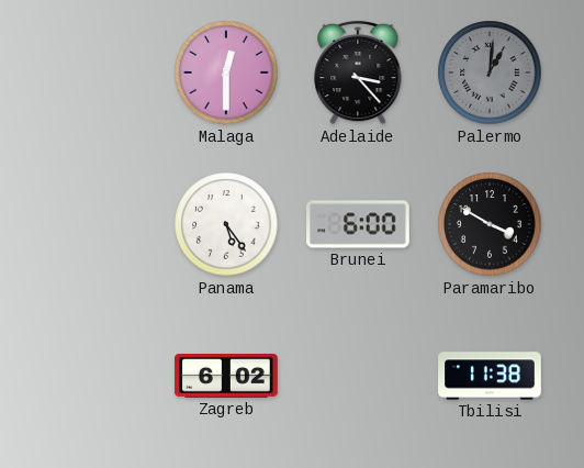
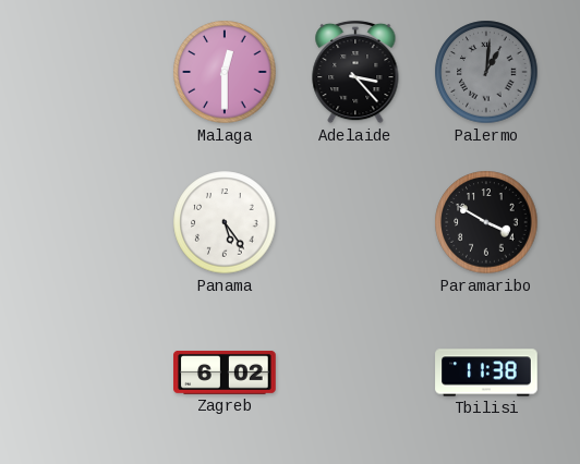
Brunei: 6:00 -> none (358, 224)
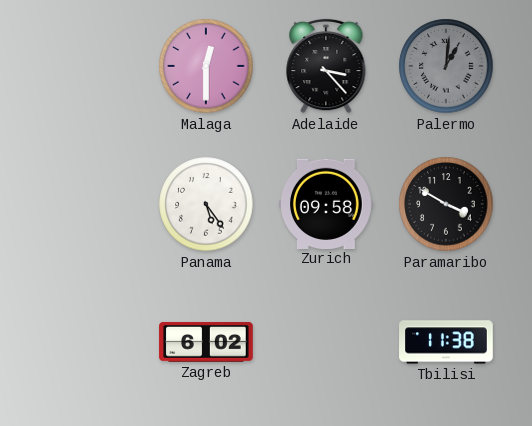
Zurich: none -> 09:58 (326, 203)
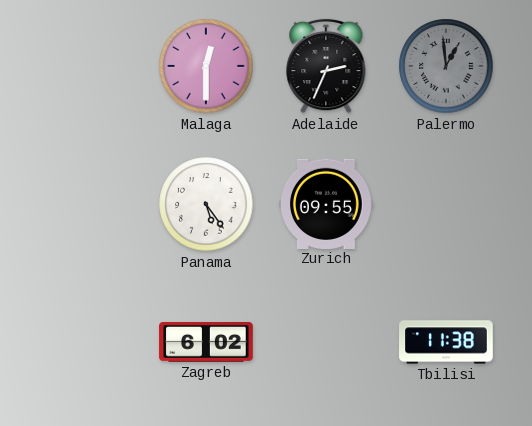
Adelaide: 3:23 -> 2:34 (326, 66)
Palermo: 1:01 -> 12:59 (446, 66)
Zurich: 09:58 -> 09:55 (326, 203)
Paramaribo: 3:50 -> none (446, 204)
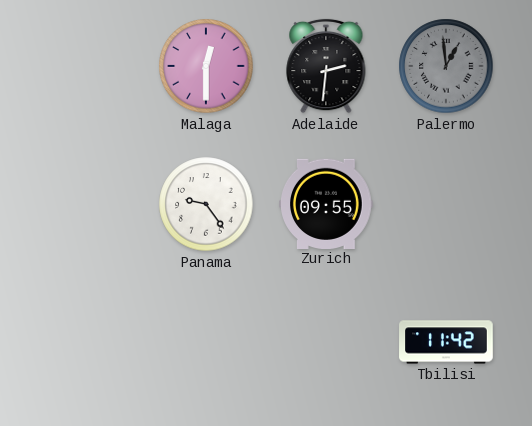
Adelaide: 2:34 -> 2:31 (326, 66)
Panama: 5:24 -> 9:24 (206, 204)
Zagreb: 6:02 -> none (206, 342)
Tbilisi: 11:38 -> 11:42 (446, 342)
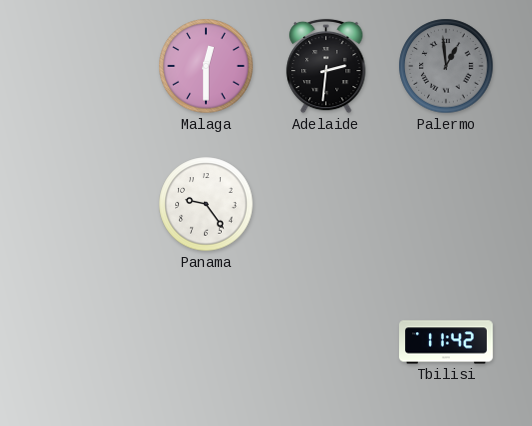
Zurich: 09:55 -> none (326, 203)
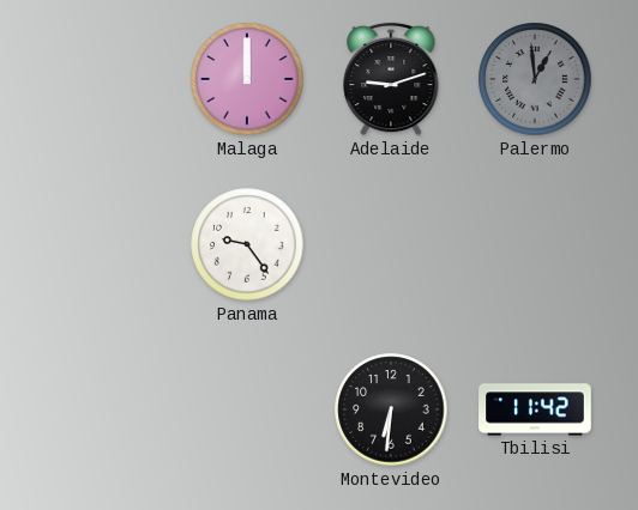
Malaga: 12:30 -> 12:00 (247, 79)
Adelaide: 2:31 -> 9:12 (391, 79)
Montevideo: none -> 6:31 (391, 409)
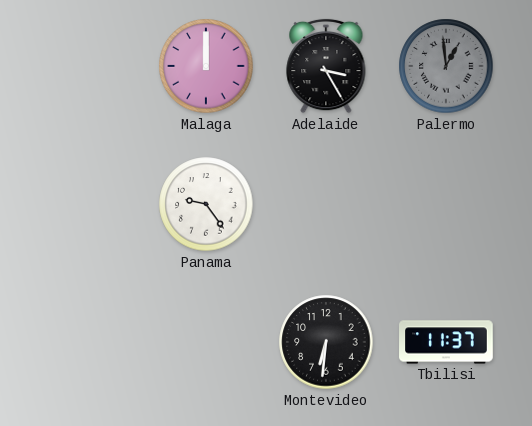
Adelaide: 9:12 -> 3:25 (326, 66)
Tbilisi: 11:42 -> 11:37 (446, 342)
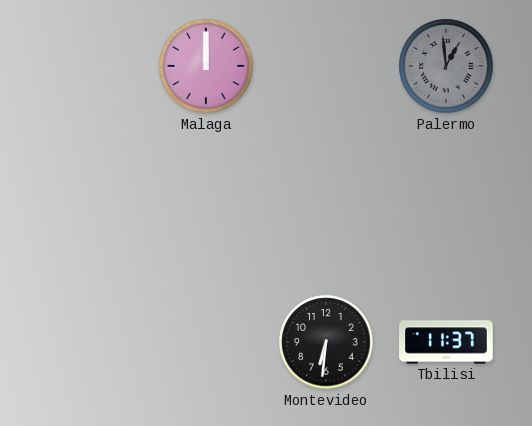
Adelaide: 3:25 -> none (326, 66)
Panama: 9:24 -> none (206, 204)
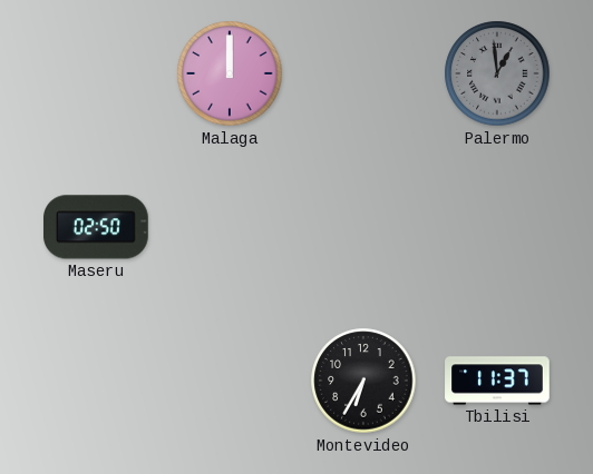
Maseru: none -> 02:50 (97, 227)
Montevideo: 6:31 -> 6:35 (363, 381)
